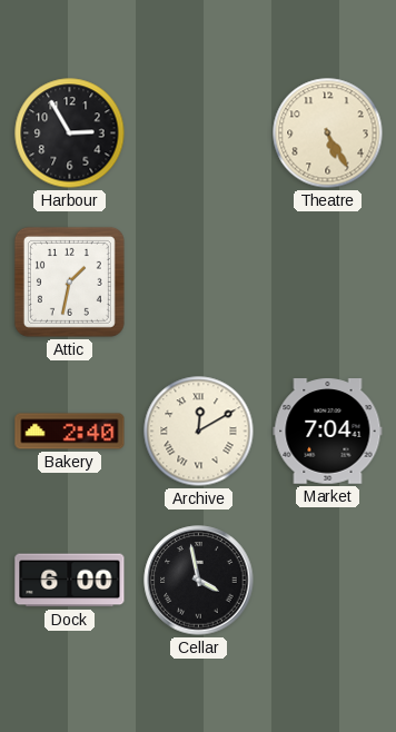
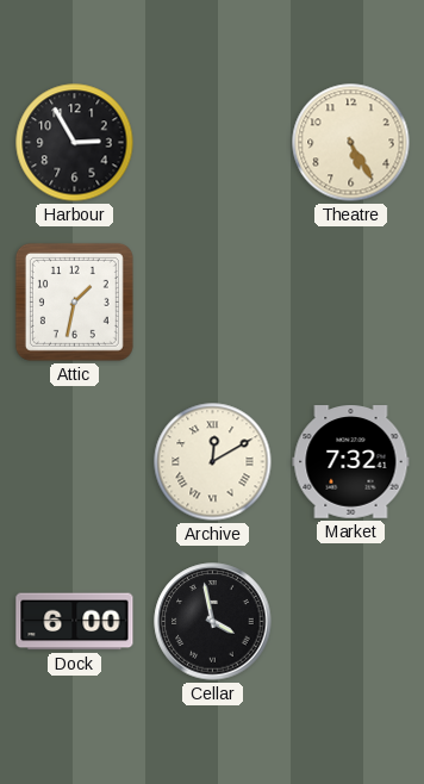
Bakery: 2:40 -> none (70, 432)
Market: 7:04 -> 7:32 (351, 462)
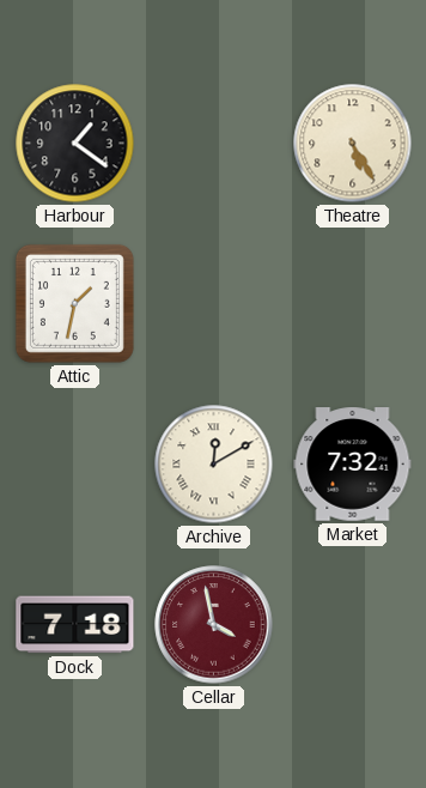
Harbour: 2:55 -> 1:21 (75, 144)
Dock: 6:00 -> 7:18 (75, 625)
Cellar dial: black -> burgundy (214, 625)
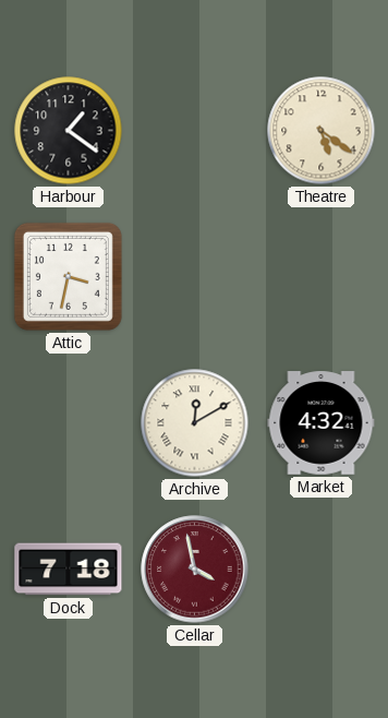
Theatre: 5:25 -> 5:21 (322, 131)
Attic: 1:32 -> 3:32 (68, 276)
Market: 7:32 -> 4:32 (322, 423)
